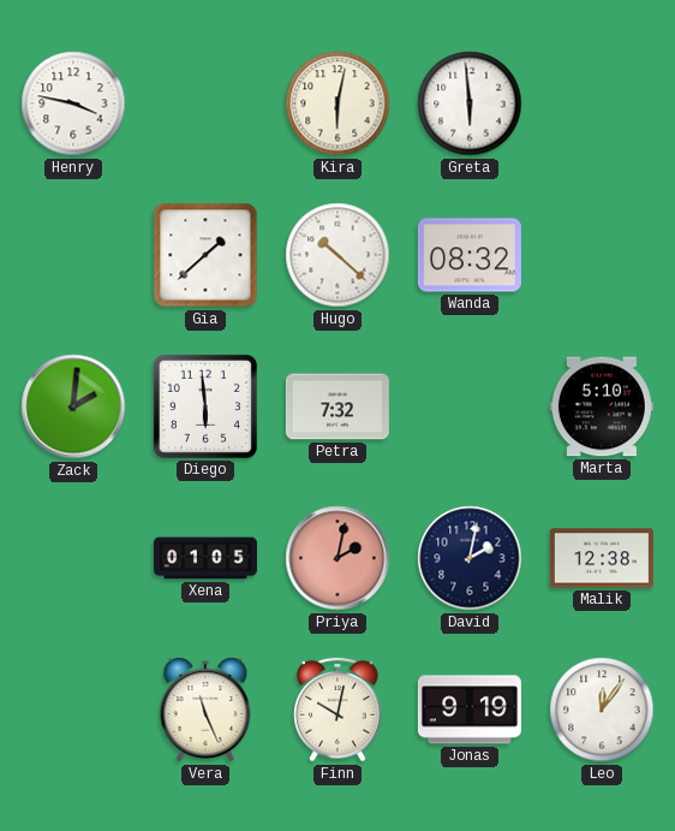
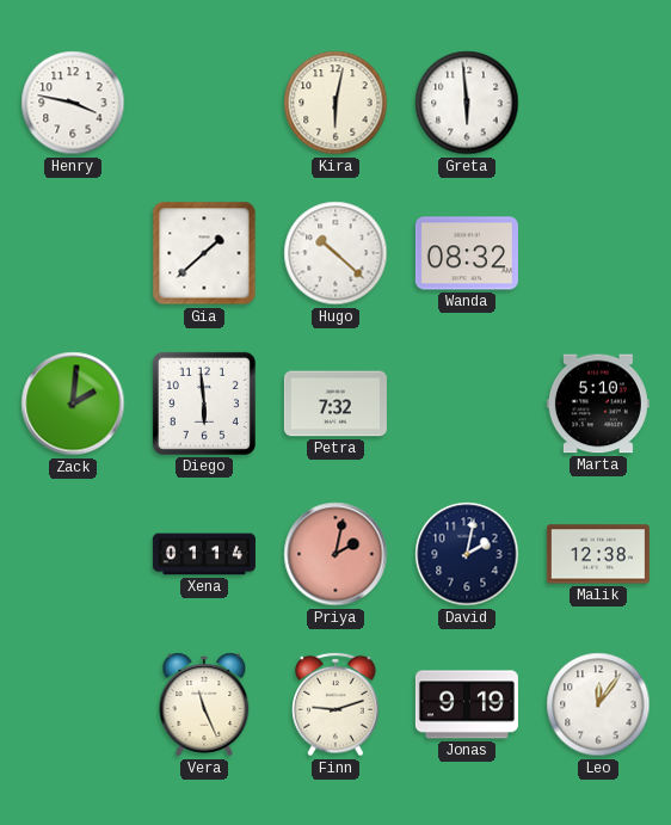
Xena: 01:05 -> 01:14 (204, 554)
Finn: 10:02 -> 9:12 (335, 704)
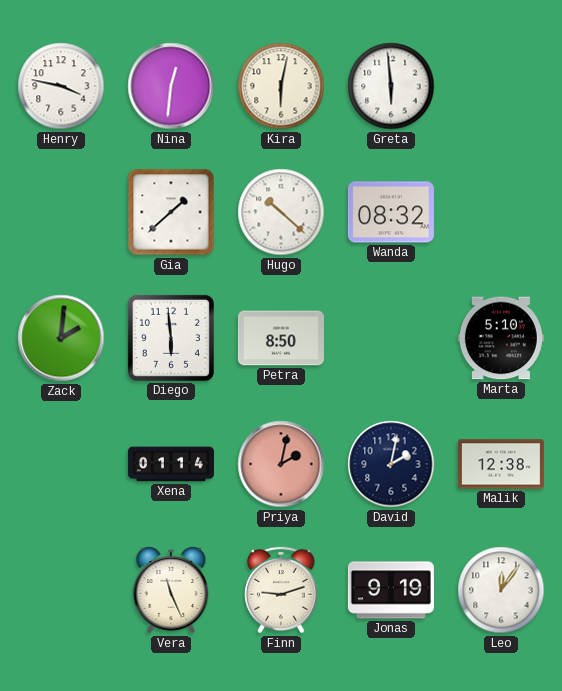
Nina: none -> 12:31 (171, 86)
Petra: 7:32 -> 8:50 (281, 338)
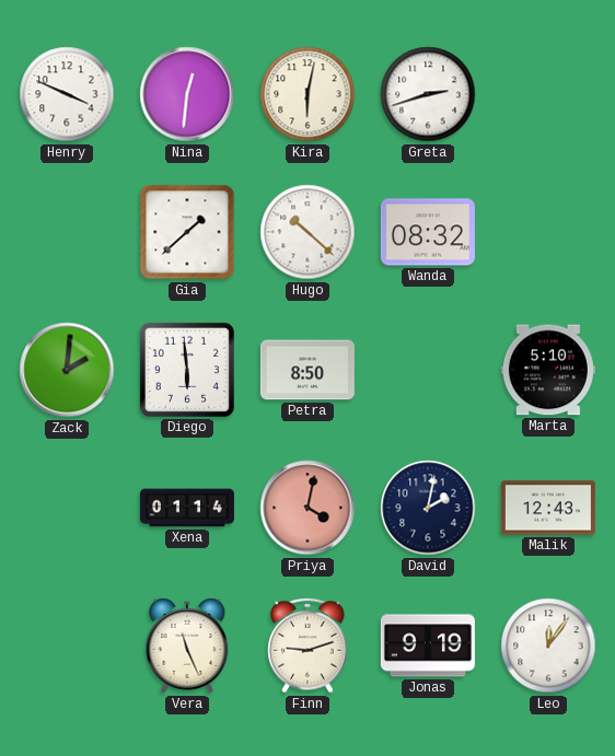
Henry: 3:47 -> 3:49 (67, 94)
Greta: 5:59 -> 2:42 (428, 94)
Priya: 2:02 -> 4:02 (307, 508)
Malik: 12:38 -> 12:43 (548, 508)
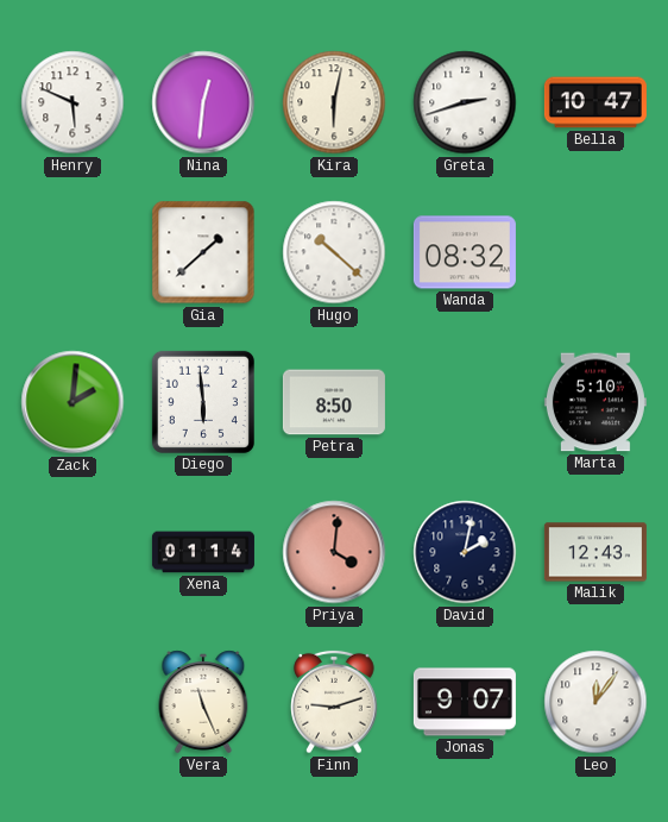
Henry: 3:49 -> 5:49 (73, 102)
Bella: none -> 10:47 (595, 102)
Priya: 4:02 -> 4:01 (334, 552)
Jonas: 9:19 -> 9:07 (465, 702)
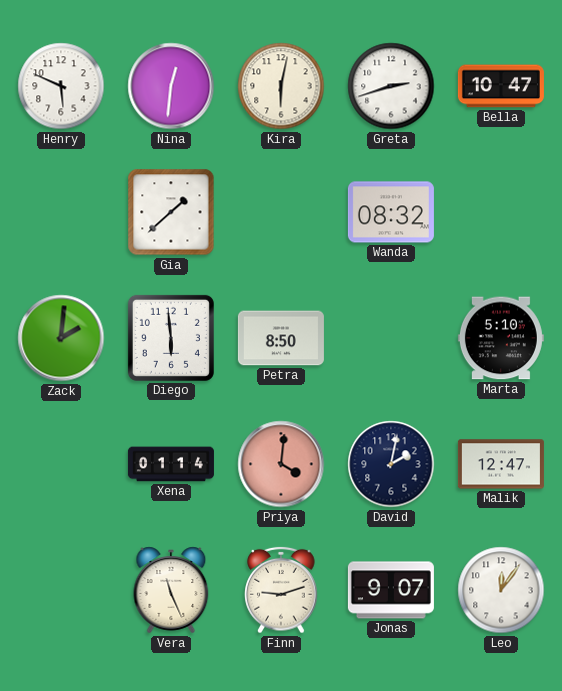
Hugo: 10:22 -> none (334, 252)
Malik: 12:43 -> 12:47 (501, 464)
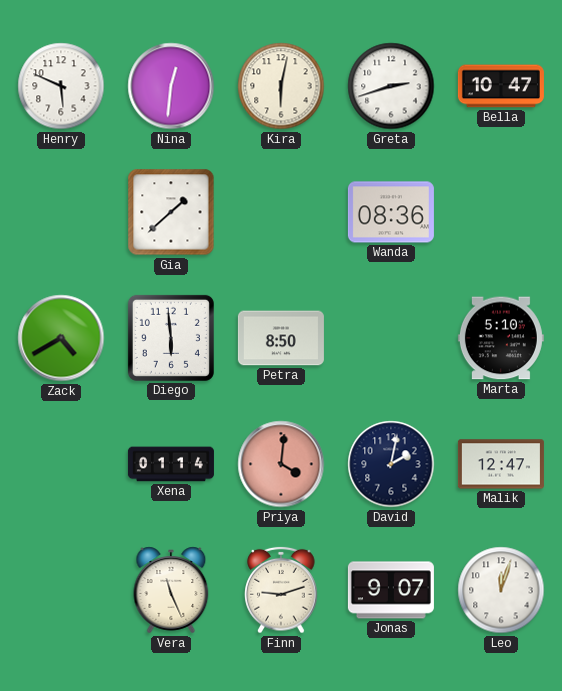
Wanda: 08:32 -> 08:36 (391, 212)
Zack: 2:01 -> 4:40 (61, 338)
Leo: 12:06 -> 12:03 (501, 590)
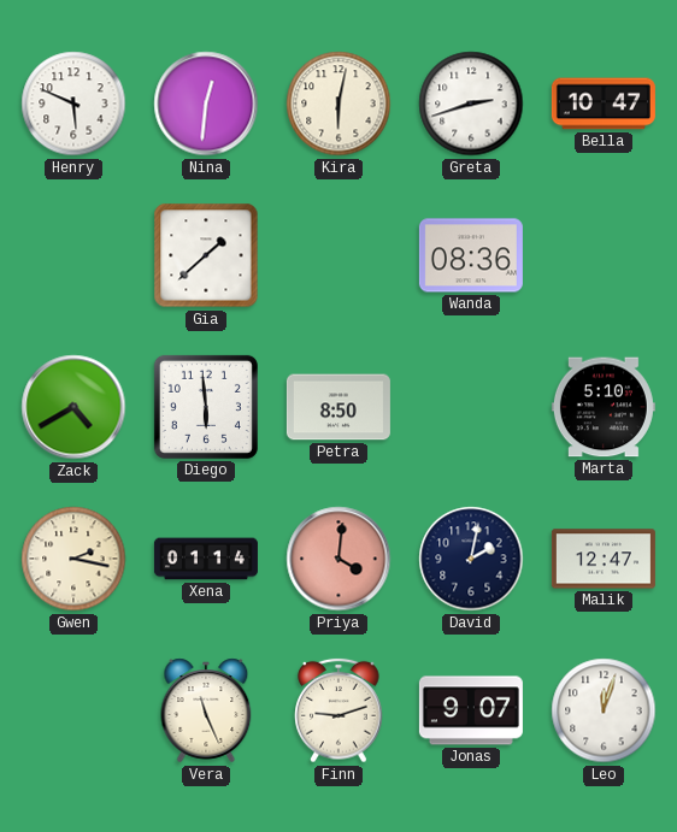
Gwen: none -> 2:17 (73, 559)
